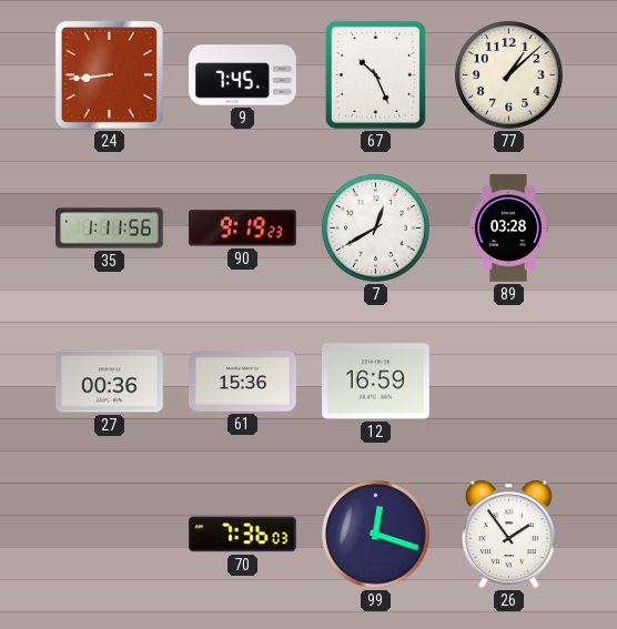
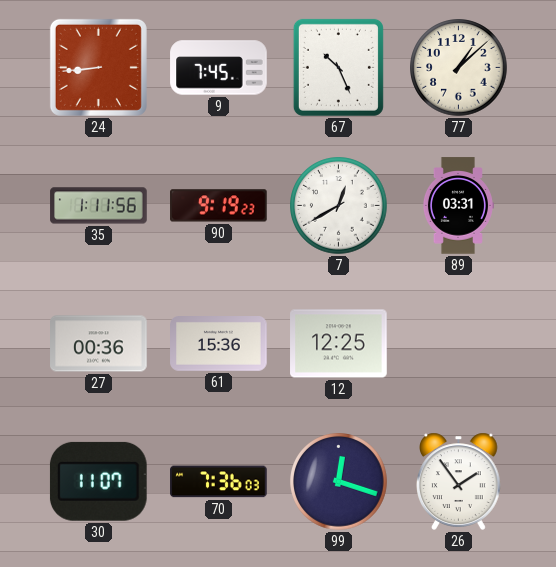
89: 03:28 -> 03:31 (458, 206)
12: 16:59 -> 12:25 (339, 344)
30: none -> 11:07 (98, 481)
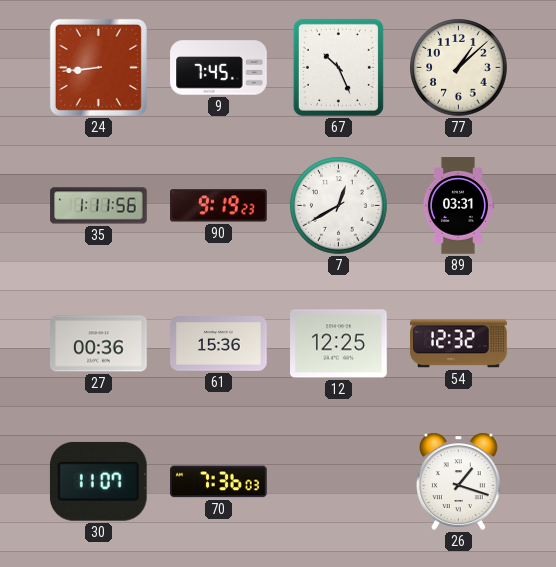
54: none -> 12:32 (459, 344)
99: 12:18 -> none (339, 482)
26: 1:54 -> 1:18 (459, 481)
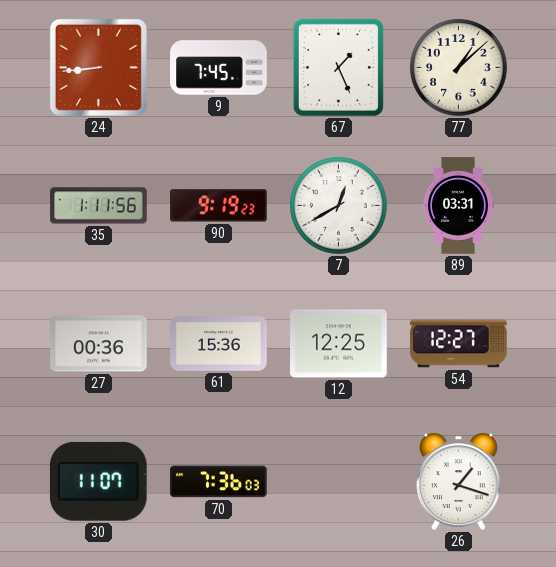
67: 10:26 -> 1:26 (338, 67)
54: 12:32 -> 12:27 (459, 344)
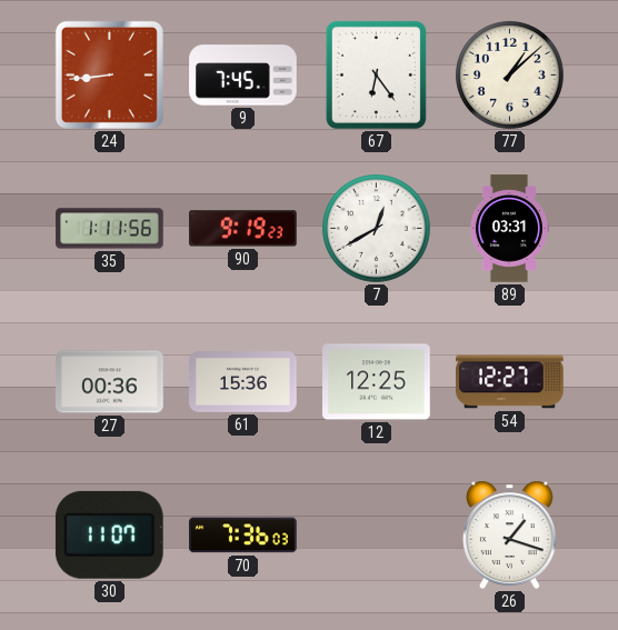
67: 1:26 -> 6:24 (376, 74)
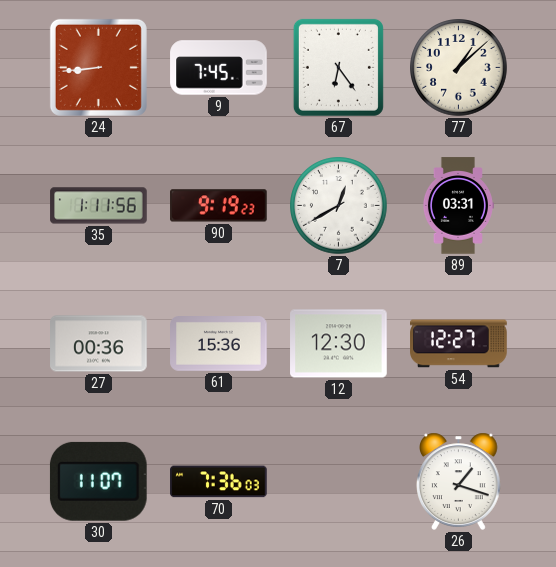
12: 12:25 -> 12:30 (339, 344)
